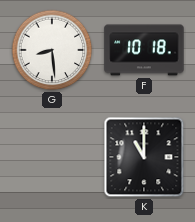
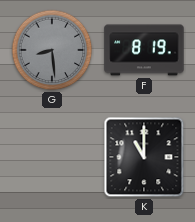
G dial: white -> grey (52, 50)
F: 10:18 -> 8:19 (144, 50)
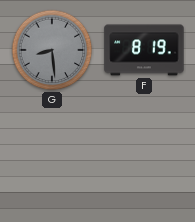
K: 11:00 -> none (144, 157)
